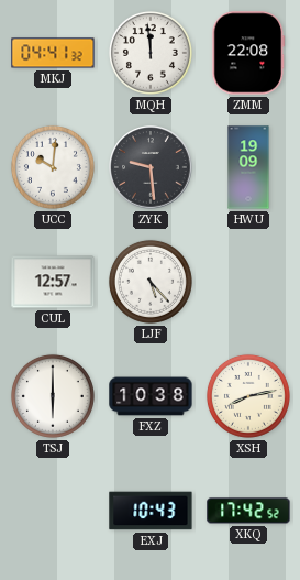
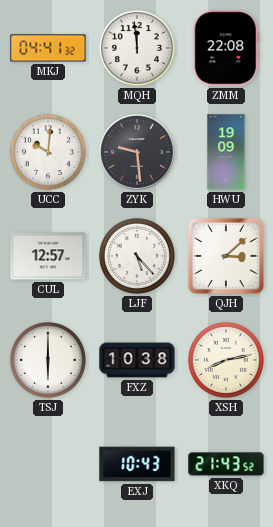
QJH: none -> 3:08 (226, 256)
XKQ: 17:42 -> 21:43 (226, 464)
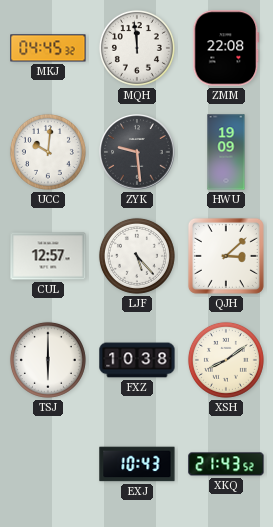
MKJ: 04:41 -> 04:45 (48, 48)
XSH: 8:13 -> 8:09 (226, 360)
